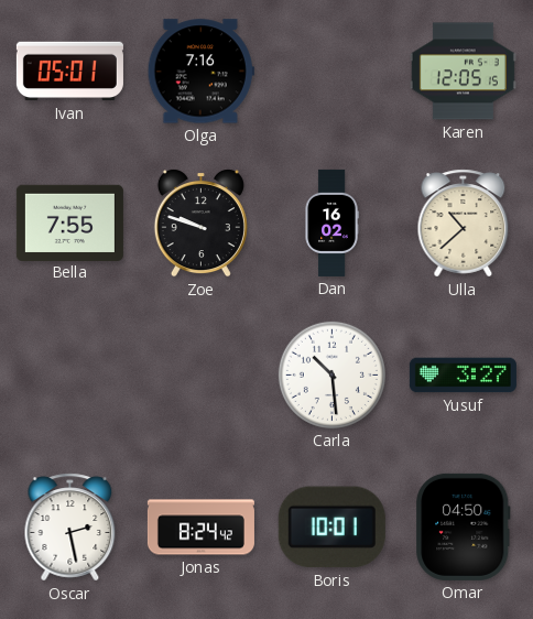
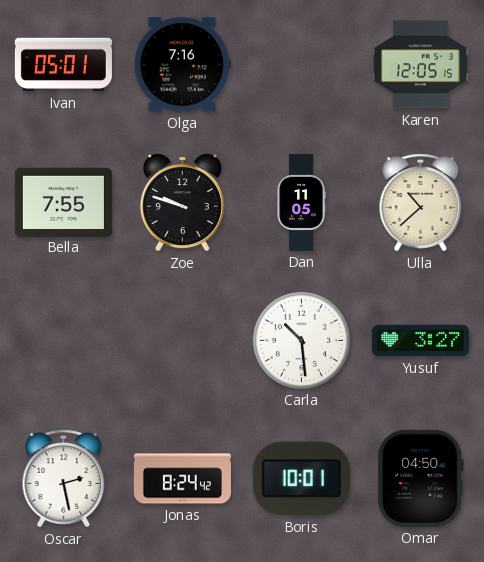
Dan: 16:02 -> 11:05 (301, 202)
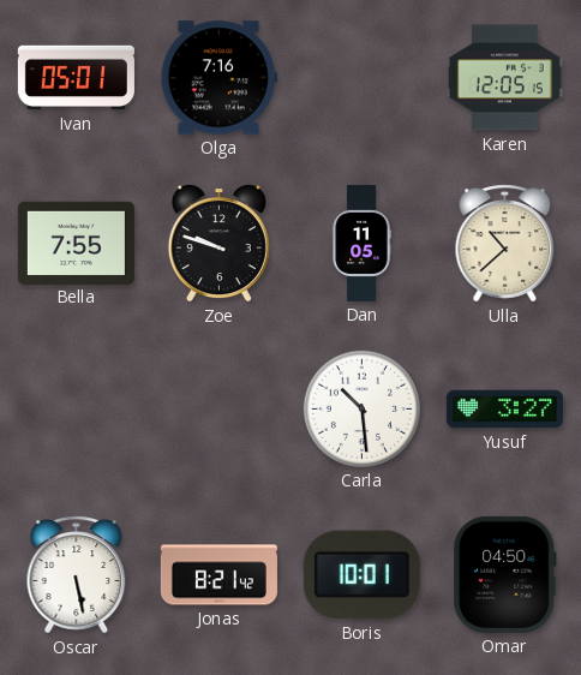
Oscar: 2:28 -> 5:28 (77, 575)
Jonas: 8:24 -> 8:21 (218, 575)
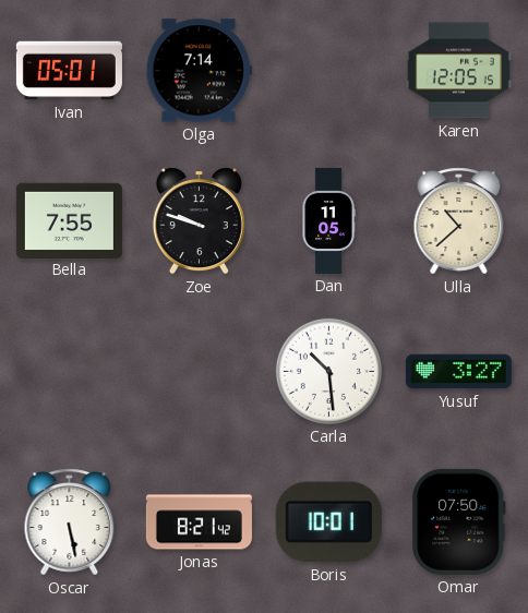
Olga: 7:16 -> 7:14 (199, 71)
Omar: 04:50 -> 07:50 (459, 521)
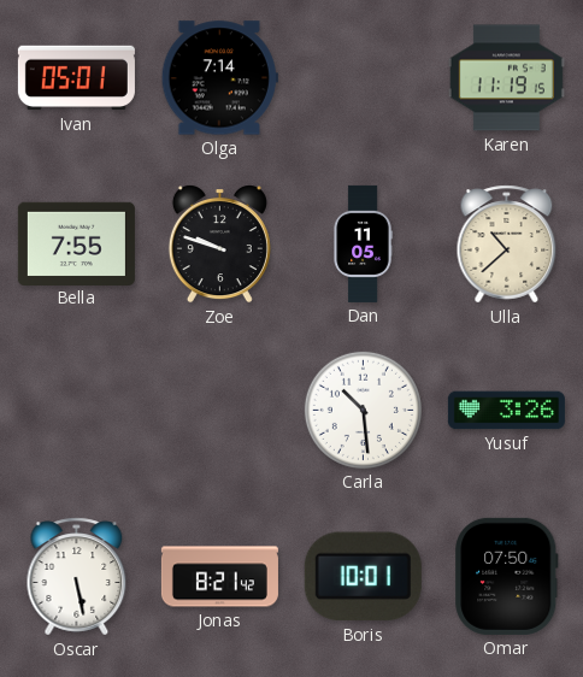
Karen: 12:05 -> 11:19 (506, 78)
Yusuf: 3:27 -> 3:26 (506, 411)
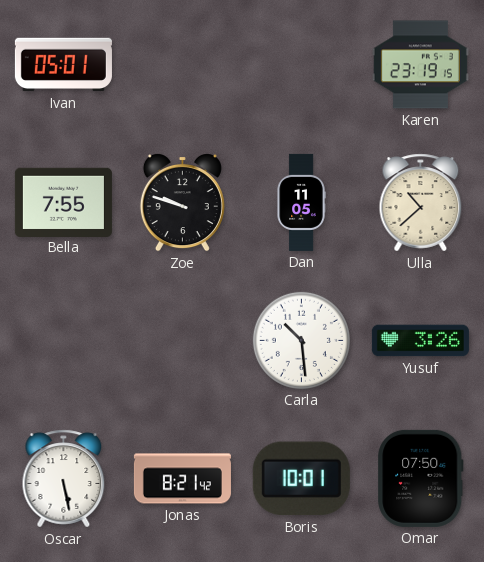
Olga: 7:14 -> none (219, 78)
Karen: 11:19 -> 23:19 (420, 65)
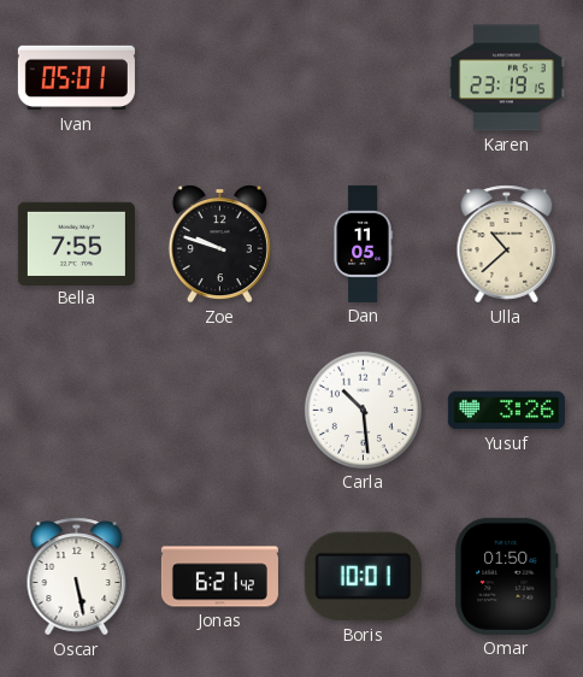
Jonas: 8:21 -> 6:21 (219, 577)
Omar: 07:50 -> 01:50 (507, 576)
